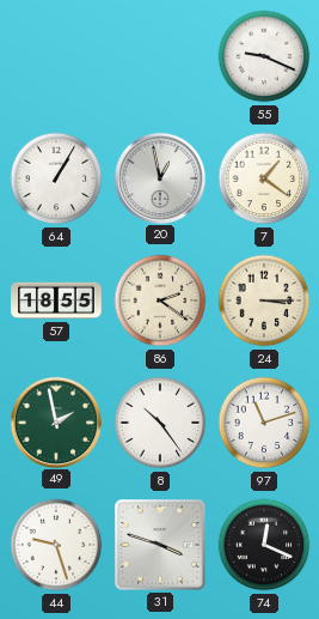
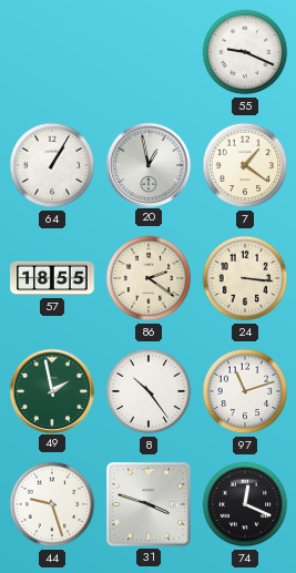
24: 3:15 -> 3:16 (245, 278)
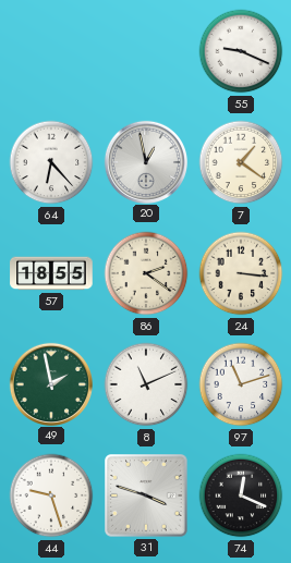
64: 1:05 -> 6:23 (51, 162)
8: 10:24 -> 11:11 (146, 384)
